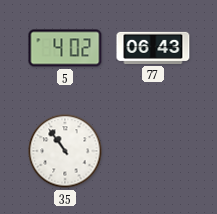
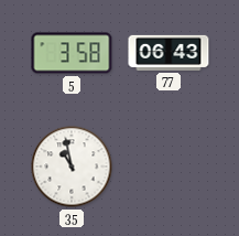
5: 4:02 -> 3:58 (72, 53)
35: 10:54 -> 10:58 (72, 167)
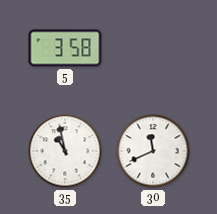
77: 06:43 -> none (169, 53)
30: none -> 11:41 (153, 151)
